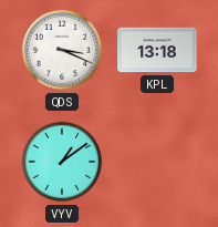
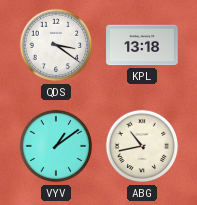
QDS: 3:19 -> 3:21 (56, 45)
ABG: none -> 10:43 (142, 146)
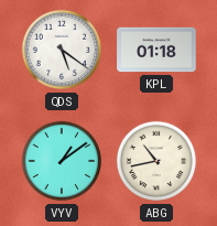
QDS: 3:21 -> 5:21 (62, 50)
KPL: 13:18 -> 01:18 (156, 50)
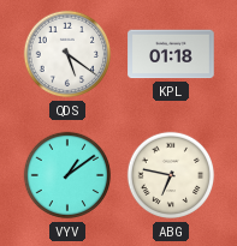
ABG: 10:43 -> 6:47 (171, 175)
